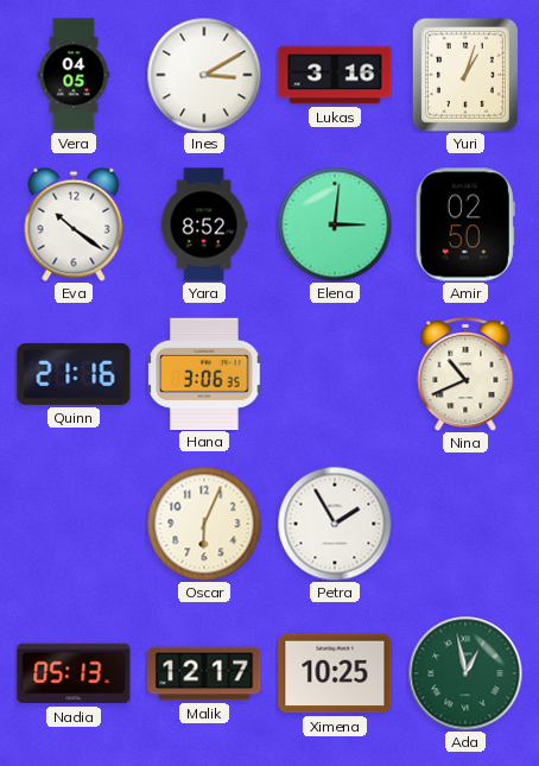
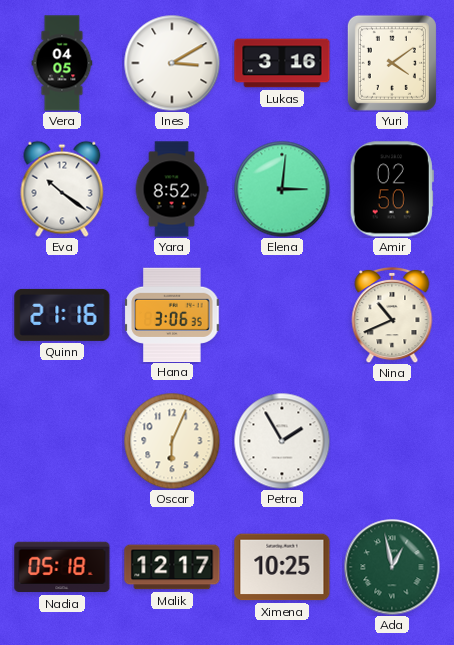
Yuri: 1:03 -> 4:09 (392, 63)
Nadia: 05:13 -> 05:18 (62, 567)
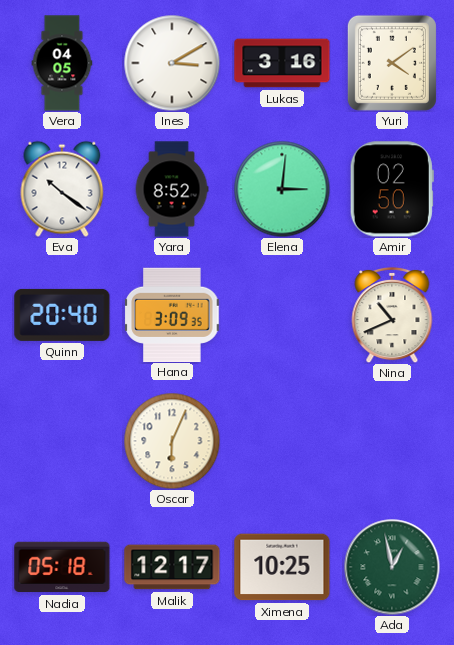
Quinn: 21:16 -> 20:40 (62, 315)
Hana: 3:06 -> 3:09 (172, 314)
Petra: 1:55 -> none (282, 441)
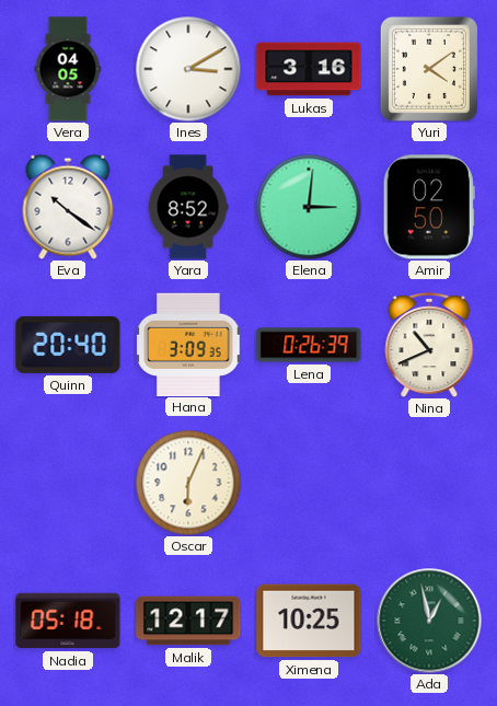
Lena: none -> 0:26 (309, 345)
